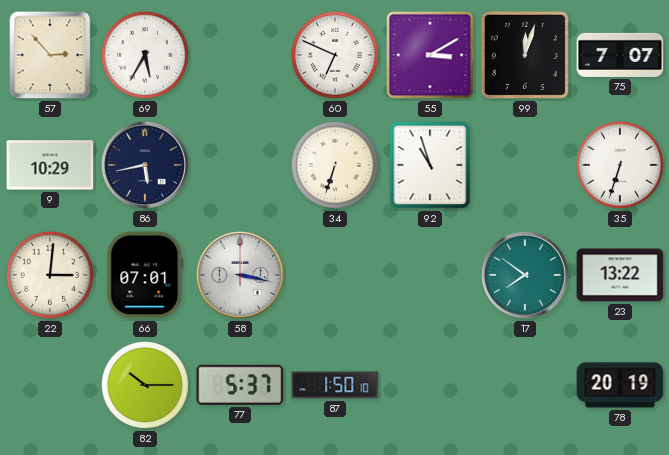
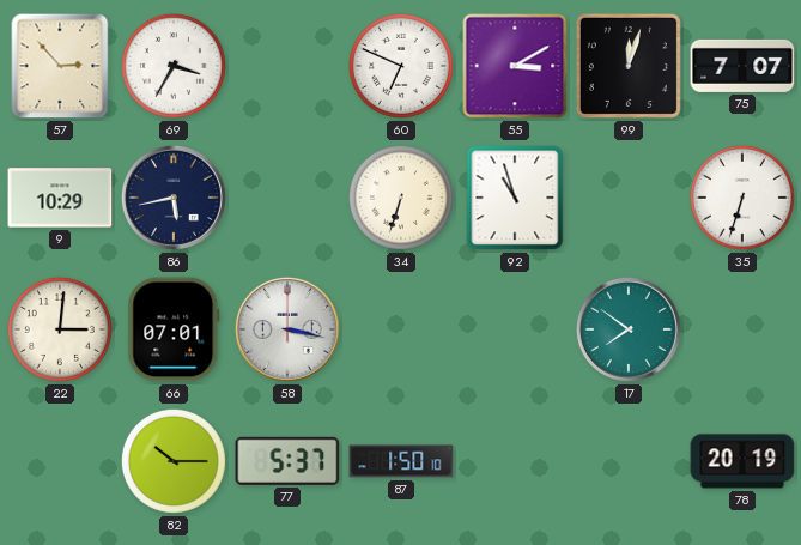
69: 5:35 -> 3:35 (174, 66)
23: 13:22 -> none (620, 275)
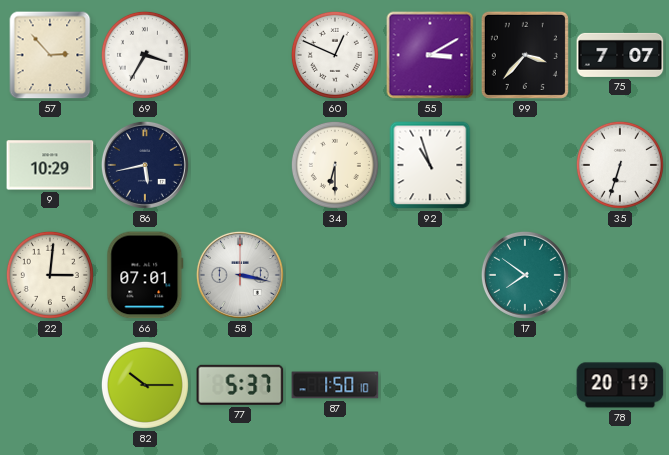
60: 6:49 -> 12:49 (335, 55)
99: 12:03 -> 3:37 (525, 55)
34: 6:33 -> 6:30 (335, 165)
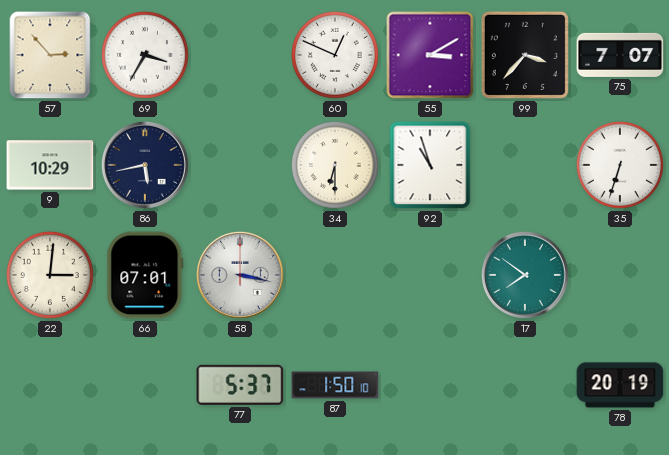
82: 10:15 -> none (145, 385)
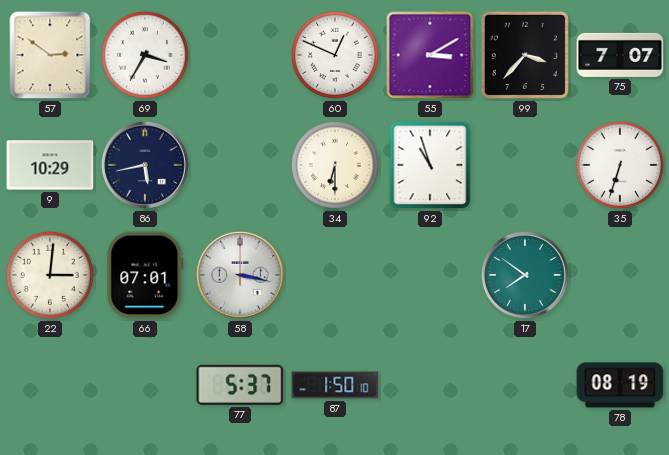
57: 2:53 -> 2:51 (50, 55)
78: 20:19 -> 08:19 (620, 385)
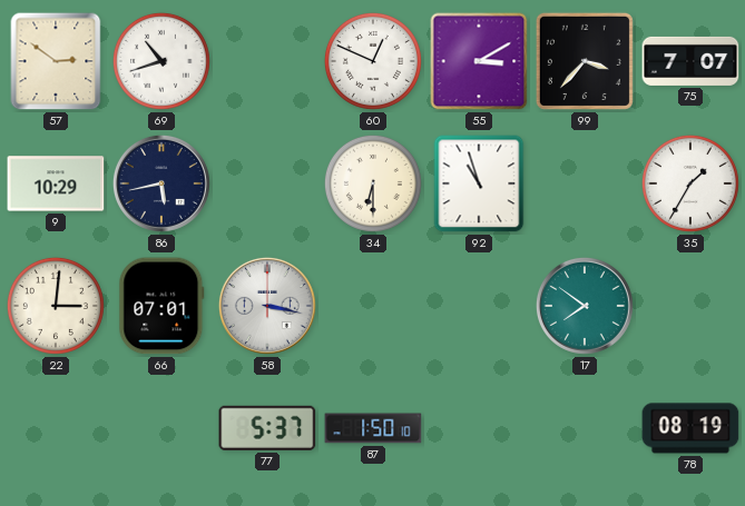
69: 3:35 -> 10:42 (161, 61)
35: 6:33 -> 1:35 (690, 183)
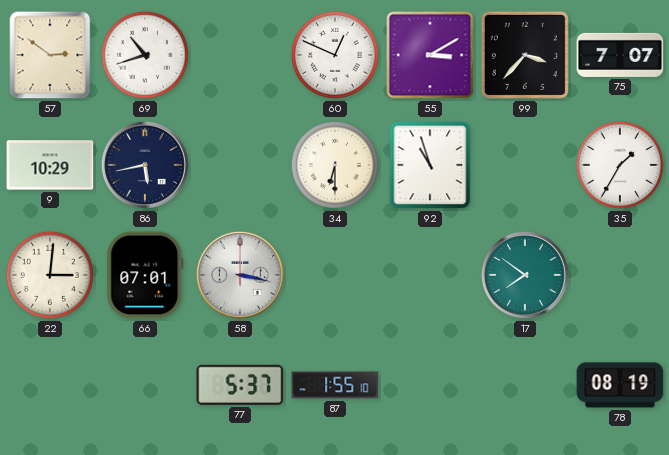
87: 1:50 -> 1:55 (335, 385)
